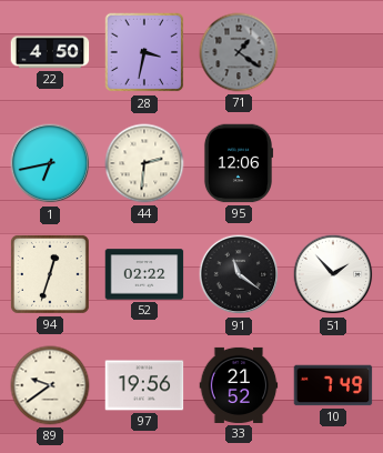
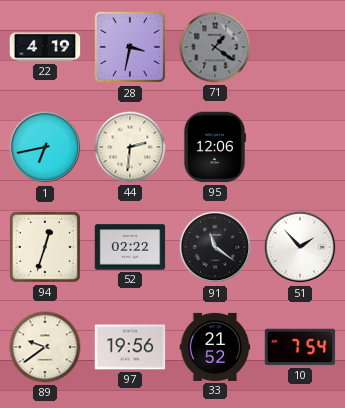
22: 4:50 -> 4:19 (45, 47)
10: 7:49 -> 7:54 (300, 347)
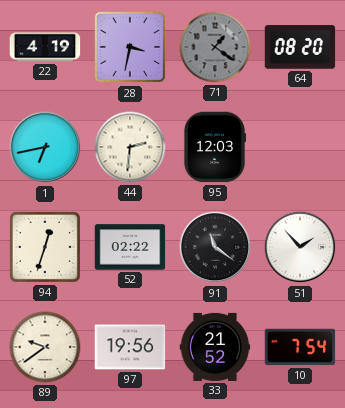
64: none -> 08:20 (300, 47)
95: 12:06 -> 12:03 (215, 147)
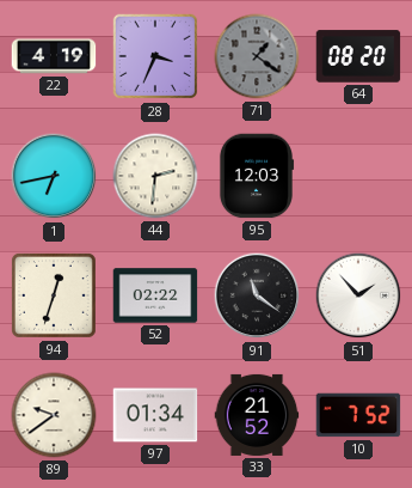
28: 3:32 -> 3:34 (155, 56)
97: 19:56 -> 01:34 (155, 415)
10: 7:54 -> 7:52 (358, 415)
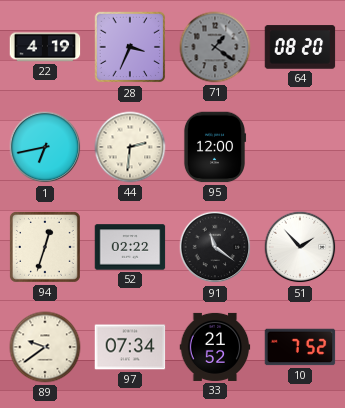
95: 12:03 -> 12:00 (215, 147)
97: 01:34 -> 07:34 (130, 347)
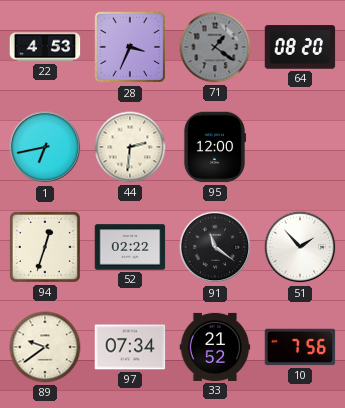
22: 4:19 -> 4:53 (45, 47)
10: 7:52 -> 7:56 (300, 347)
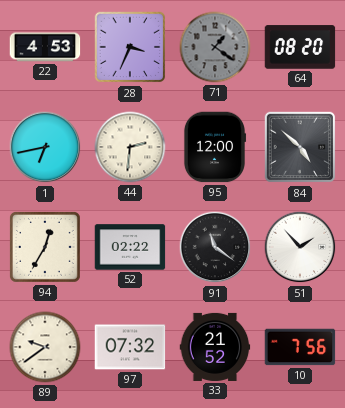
84: none -> 4:52 (300, 147)
94: 12:33 -> 12:35 (46, 248)
97: 07:34 -> 07:32 (130, 347)
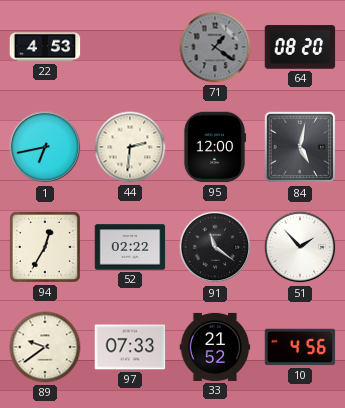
28: 3:34 -> none (130, 47)
84: 4:52 -> 5:02 (300, 147)
97: 07:32 -> 07:33 (130, 347)
10: 7:56 -> 4:56 (300, 347)
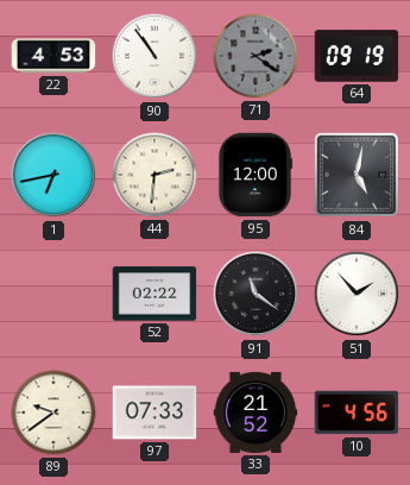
90: none -> 10:54 (154, 56)
71: 1:21 -> 2:21 (256, 56)
64: 08:20 -> 09:19 (357, 56)
94: 12:35 -> none (46, 248)
